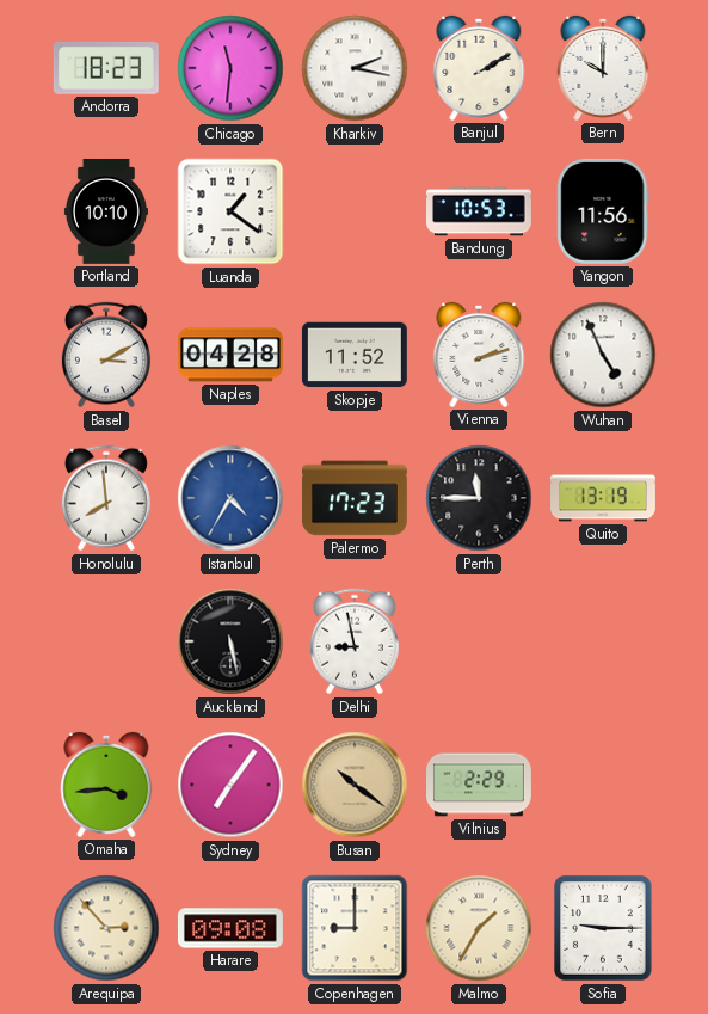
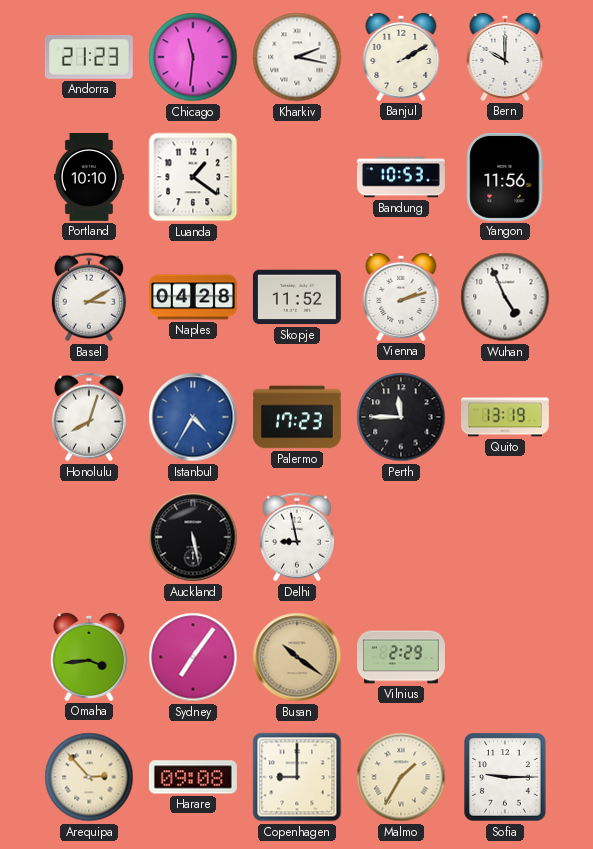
Andorra: 18:23 -> 21:23 (89, 57)
Honolulu: 7:59 -> 8:03 (89, 417)
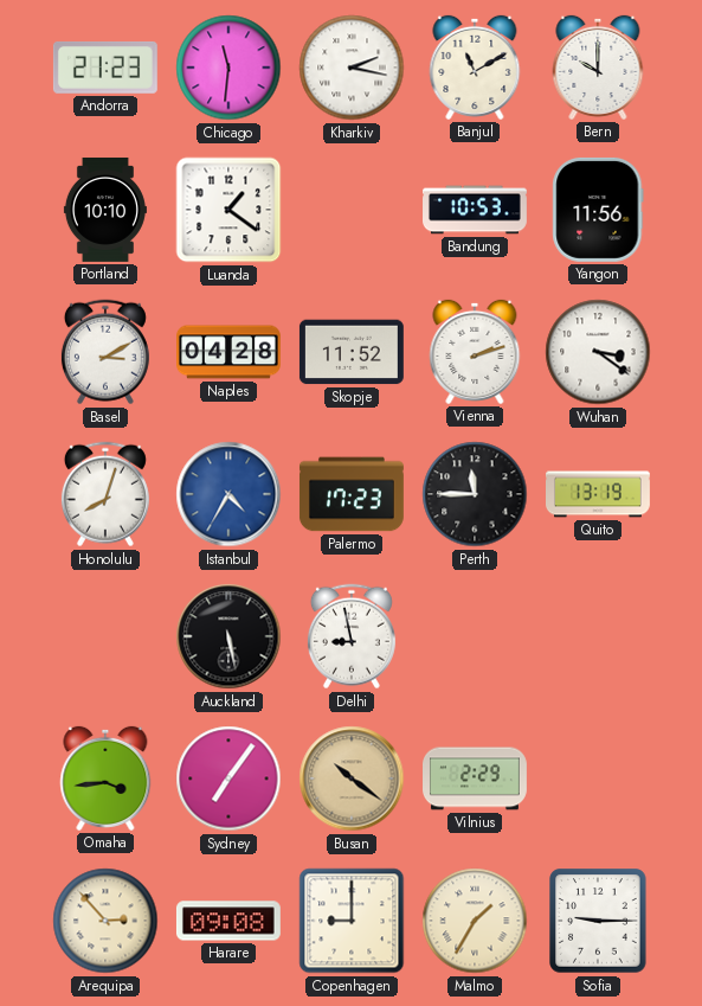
Banjul: 2:10 -> 11:10 (475, 68)
Wuhan: 4:56 -> 3:21 (598, 352)
